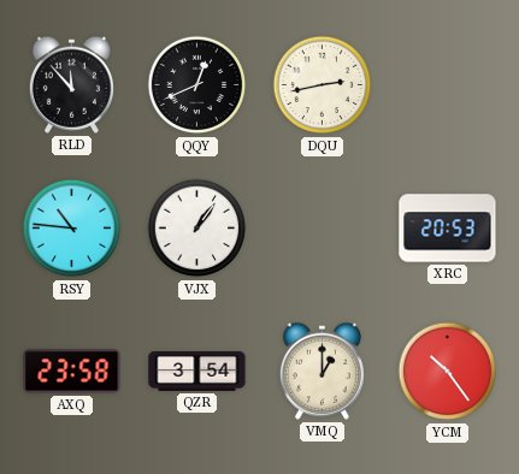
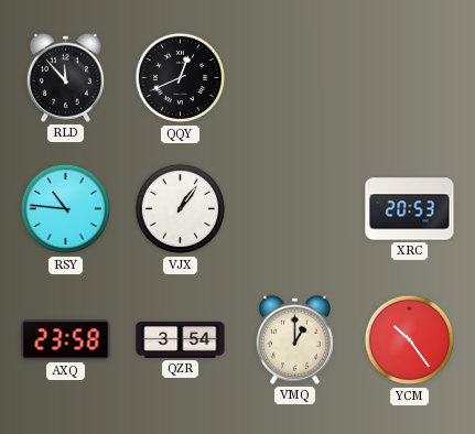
DQU: 2:43 -> none (323, 85)
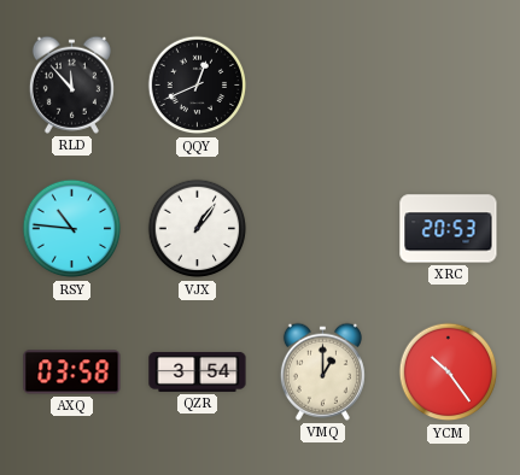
AXQ: 23:58 -> 03:58 (72, 373)
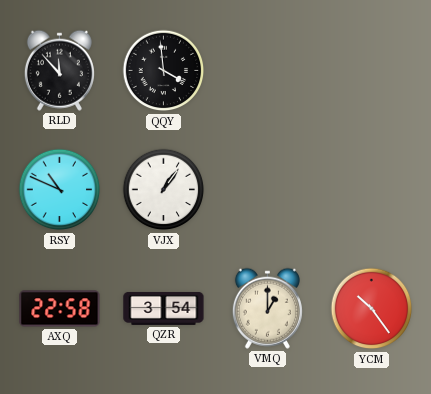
QQY: 12:41 -> 3:59 (164, 71)
RSY: 10:46 -> 10:49 (60, 190)
XRC: 20:53 -> none (449, 229)
AXQ: 03:58 -> 22:58 (60, 309)
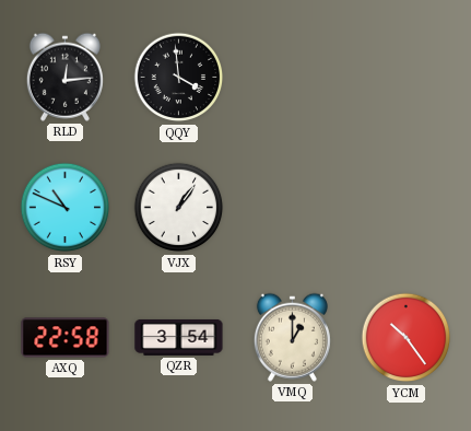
RLD: 11:53 -> 12:14 (64, 77)
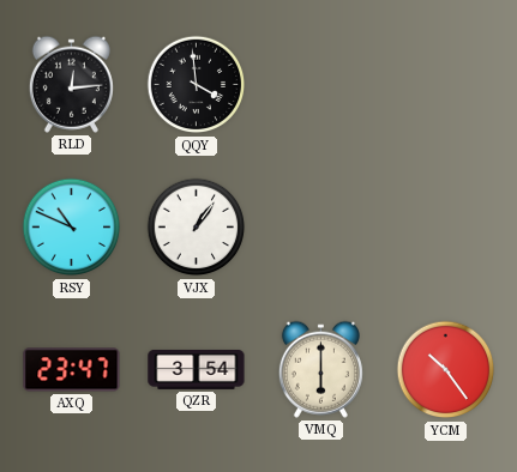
AXQ: 22:58 -> 23:47 (72, 370)
VMQ: 1:00 -> 6:00 (320, 369)
